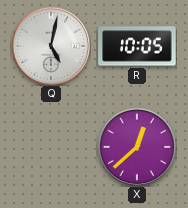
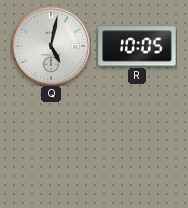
X: 12:38 -> none (136, 146)
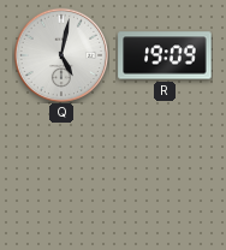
R: 10:05 -> 19:09 (165, 55)
